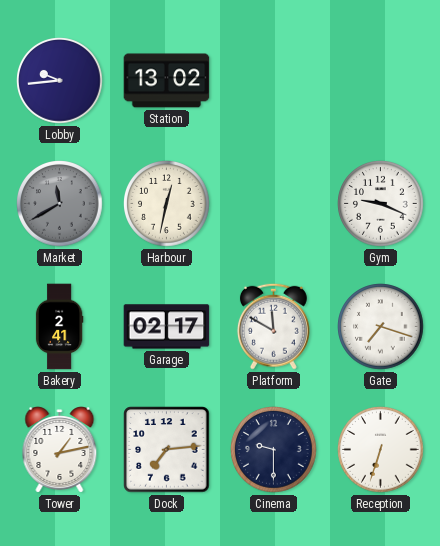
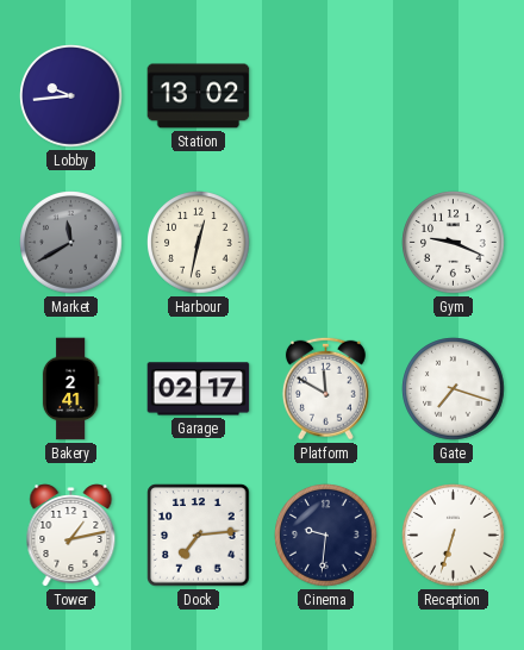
Cinema: 9:30 -> 9:31 (326, 536)
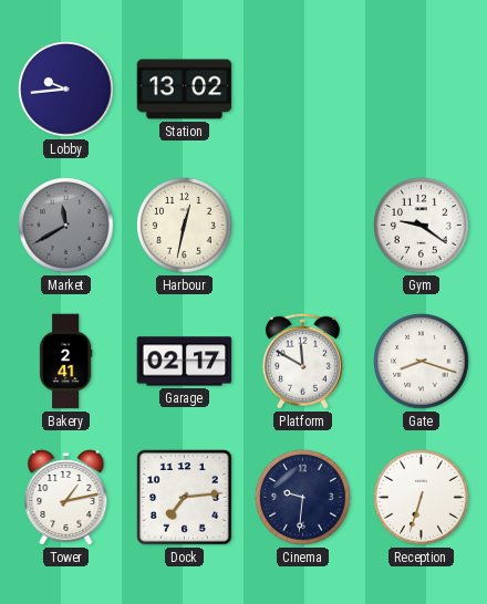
Gym: 9:19 -> 9:21 (422, 226)
Gate: 7:18 -> 8:18 (422, 362)
